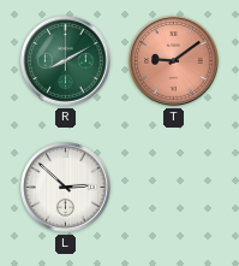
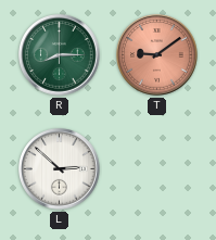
R: 8:10 -> 8:15 (60, 55)
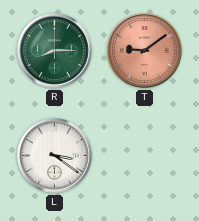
L: 2:52 -> 3:21 (55, 156)
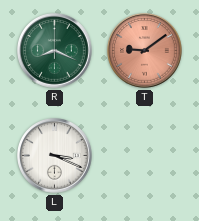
R: 8:15 -> 8:19 (55, 51)
L: 3:21 -> 3:19 (55, 156)
